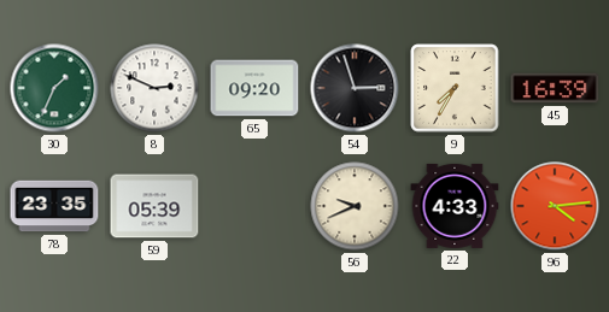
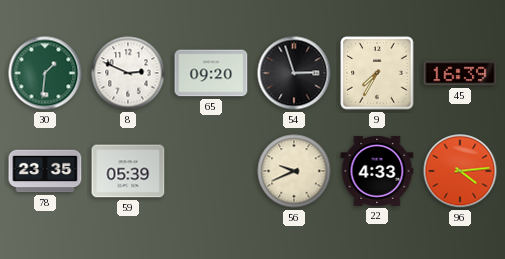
30: 1:34 -> 1:31 (45, 73)
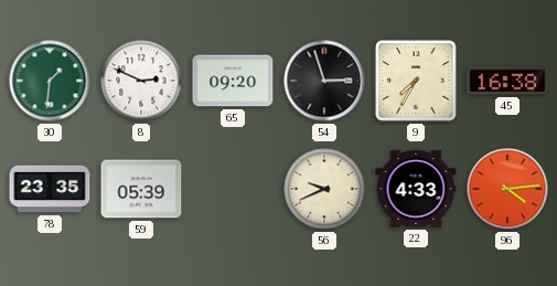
45: 16:39 -> 16:38 (507, 81)
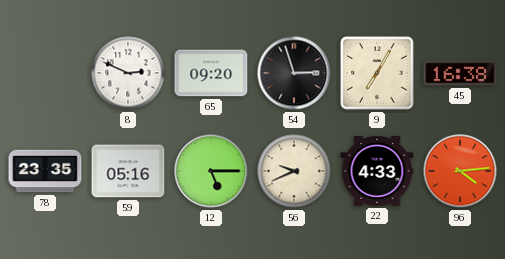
30: 1:31 -> none (50, 81)
9: 7:35 -> 7:05 (377, 73)
59: 05:39 -> 05:16 (128, 171)
12: none -> 5:15 (211, 171)
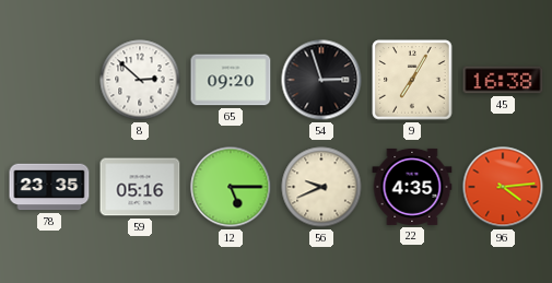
8: 2:49 -> 2:52 (140, 80)
22: 4:33 -> 4:35 (412, 187)
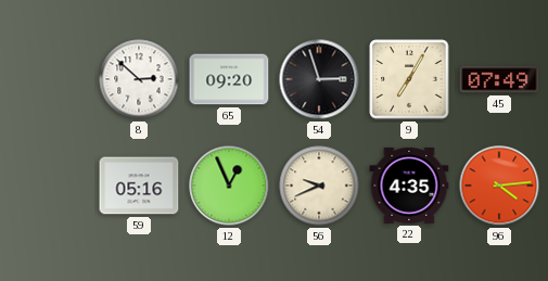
45: 16:38 -> 07:49 (499, 79)
78: 23:35 -> none (49, 187)
12: 5:15 -> 12:56 (229, 186)
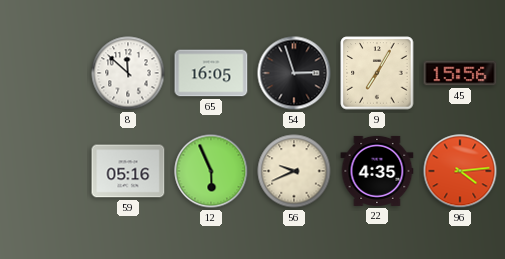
8: 2:52 -> 11:52 (128, 73)
65: 09:20 -> 16:05 (211, 73)
45: 07:49 -> 15:56 (460, 73)
12: 12:56 -> 5:56 (211, 171)
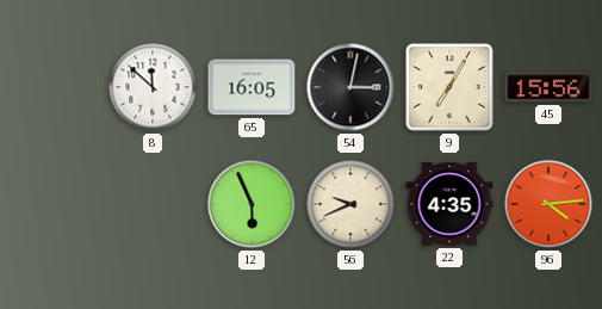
54: 2:57 -> 3:02 (350, 87)
59: 05:16 -> none (128, 171)
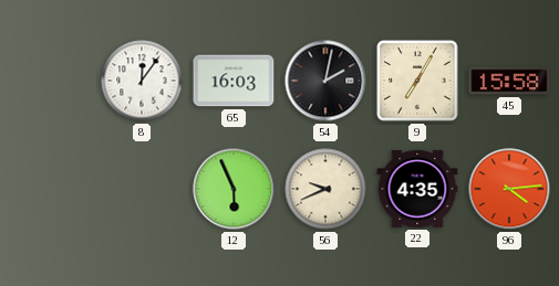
8: 11:52 -> 12:06 (142, 81)
65: 16:05 -> 16:03 (234, 81)
54: 3:02 -> 2:02 (325, 81)
45: 15:56 -> 15:58 (509, 81)
